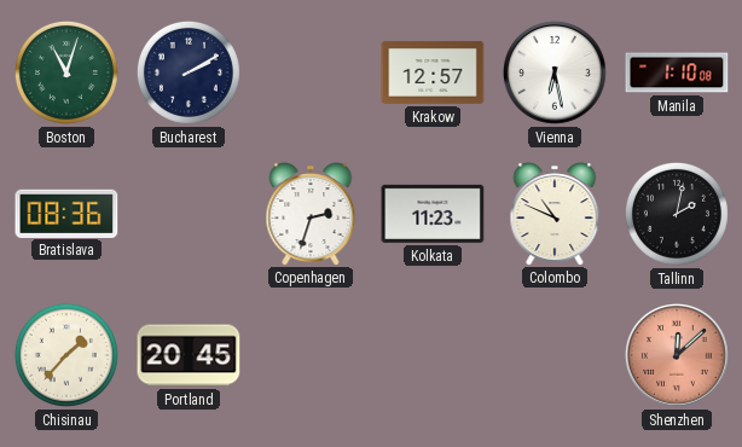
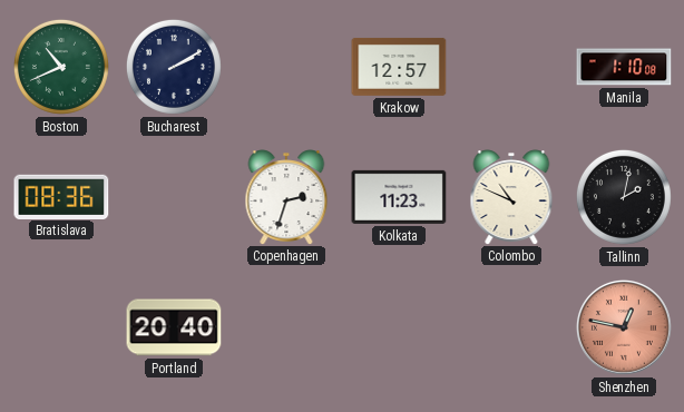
Boston: 11:03 -> 10:41 (61, 67)
Vienna: 6:28 -> none (555, 72)
Chisinau: 1:37 -> none (66, 355)
Portland: 20:45 -> 20:40 (174, 327)
Shenzhen: 12:08 -> 12:47 (624, 327)
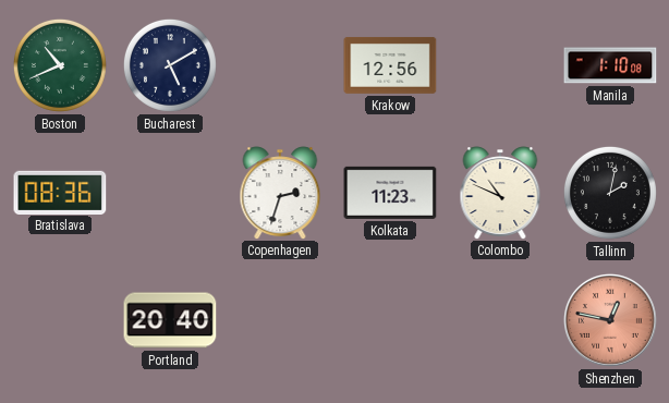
Bucharest: 2:10 -> 5:10 (170, 65)
Krakow: 12:57 -> 12:56 (390, 65)
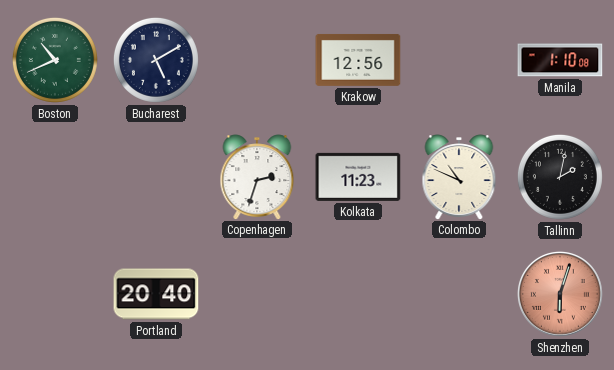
Bratislava: 08:36 -> none (60, 192)
Shenzhen: 12:47 -> 6:03 (560, 294)
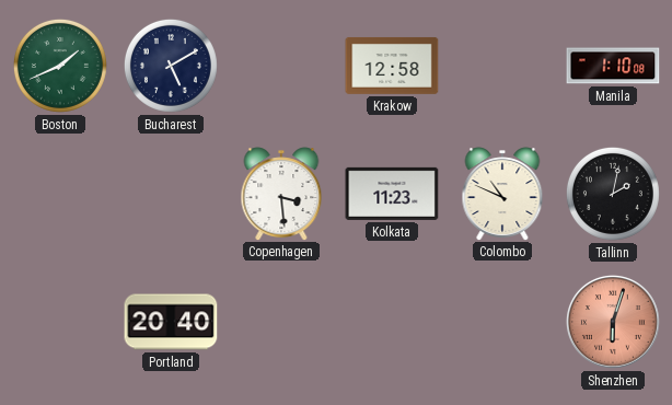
Boston: 10:41 -> 1:41 (60, 66)
Krakow: 12:56 -> 12:58 (392, 66)
Copenhagen: 2:33 -> 3:29 (281, 194)
